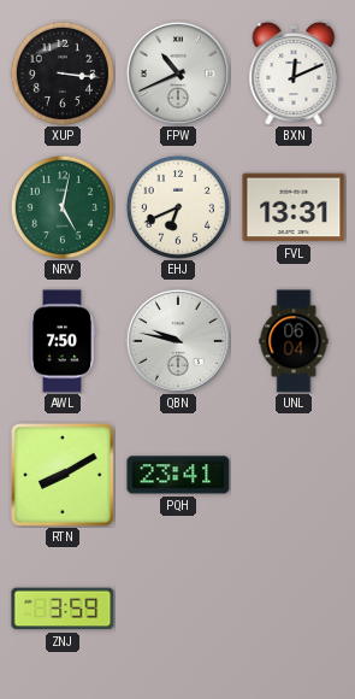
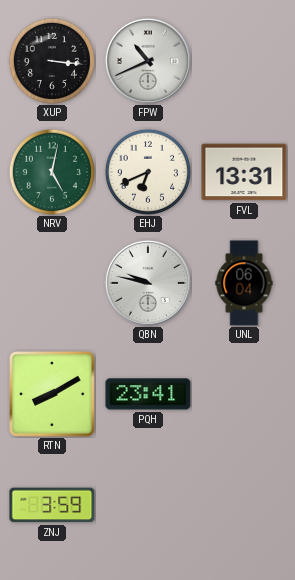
BXN: 12:11 -> none (294, 75)
AWL: 7:50 -> none (63, 341)
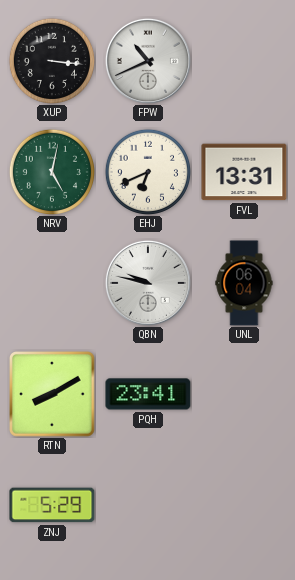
ZNJ: 3:59 -> 5:29 (52, 505)
